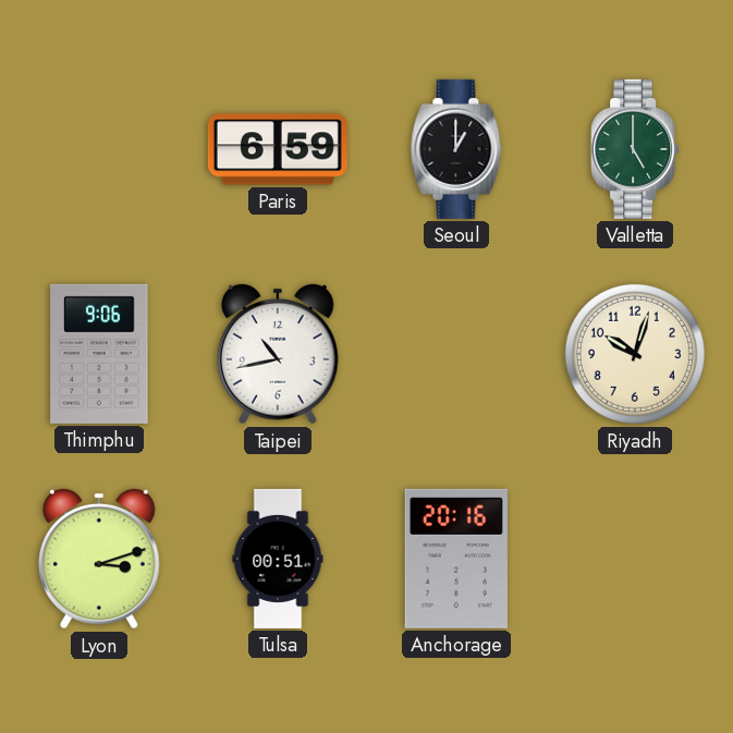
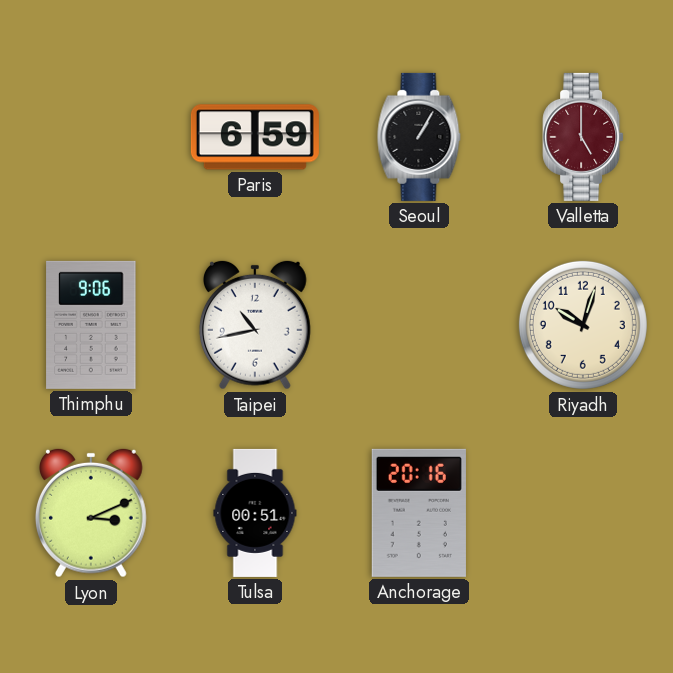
Seoul: 1:00 -> 1:05 (419, 137)
Valletta dial: green -> burgundy (583, 137)
Lyon: 3:12 -> 3:11 (91, 513)
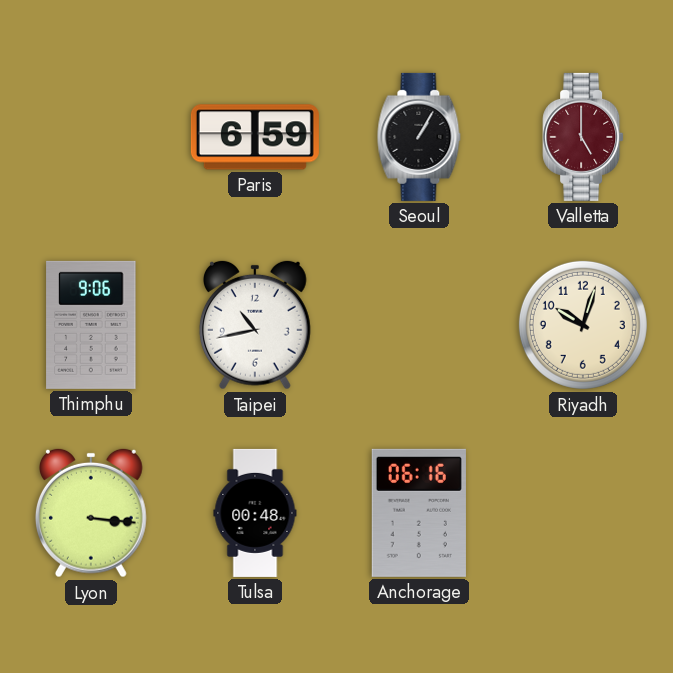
Lyon: 3:11 -> 3:16 (91, 513)
Tulsa: 00:51 -> 00:48 (255, 513)
Anchorage: 20:16 -> 06:16 (419, 513)
